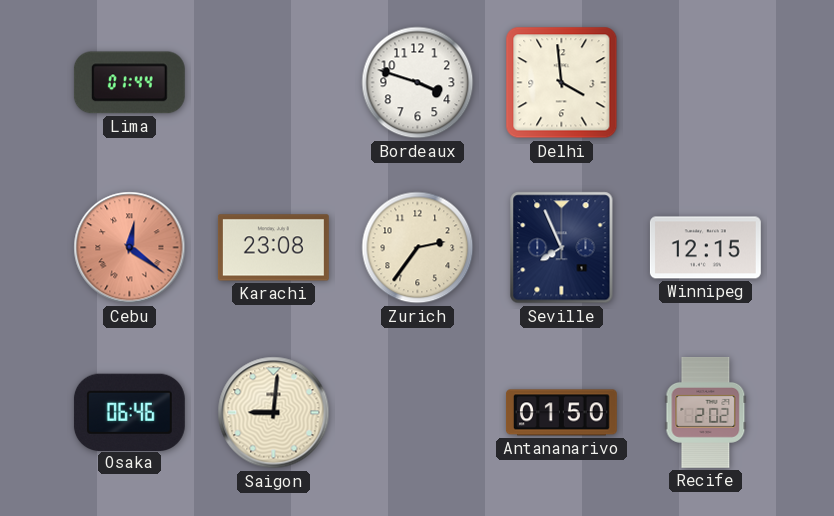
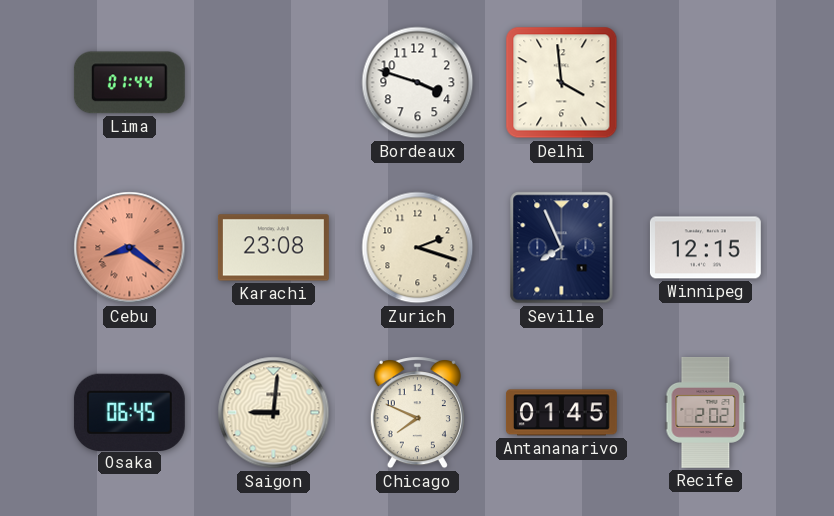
Cebu: 12:21 -> 8:21 (130, 248)
Zurich: 2:36 -> 2:18 (418, 248)
Osaka: 06:46 -> 06:45 (129, 412)
Chicago: none -> 7:49 (417, 413)
Antananarivo: 01:50 -> 01:45 (561, 413)
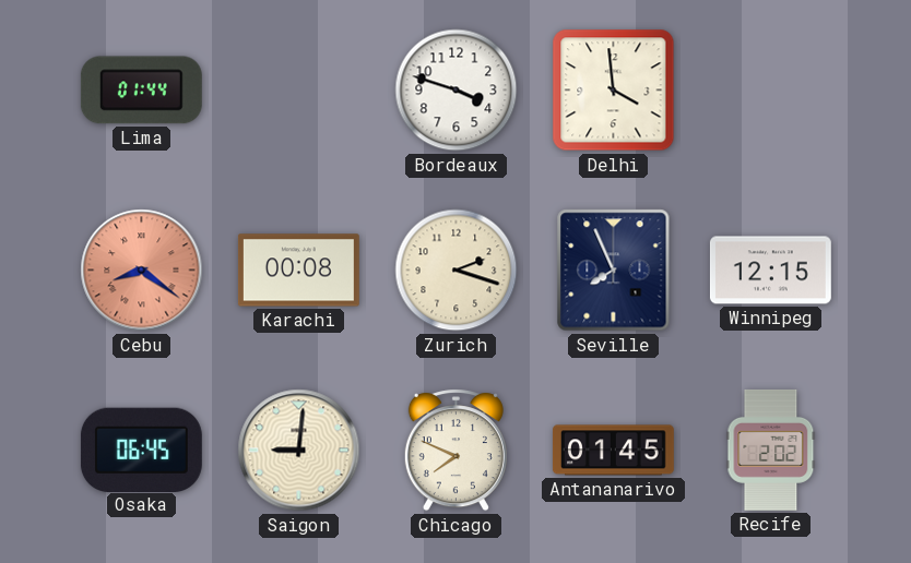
Karachi: 23:08 -> 00:08 (298, 271)
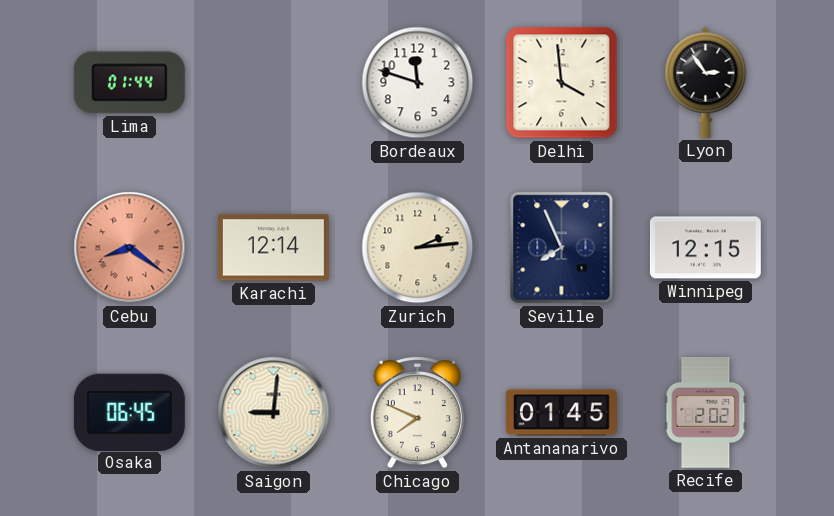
Bordeaux: 3:48 -> 11:48 (418, 83)
Lyon: none -> 2:54 (706, 82)
Karachi: 00:08 -> 12:14 (273, 248)
Zurich: 2:18 -> 2:14 (418, 248)
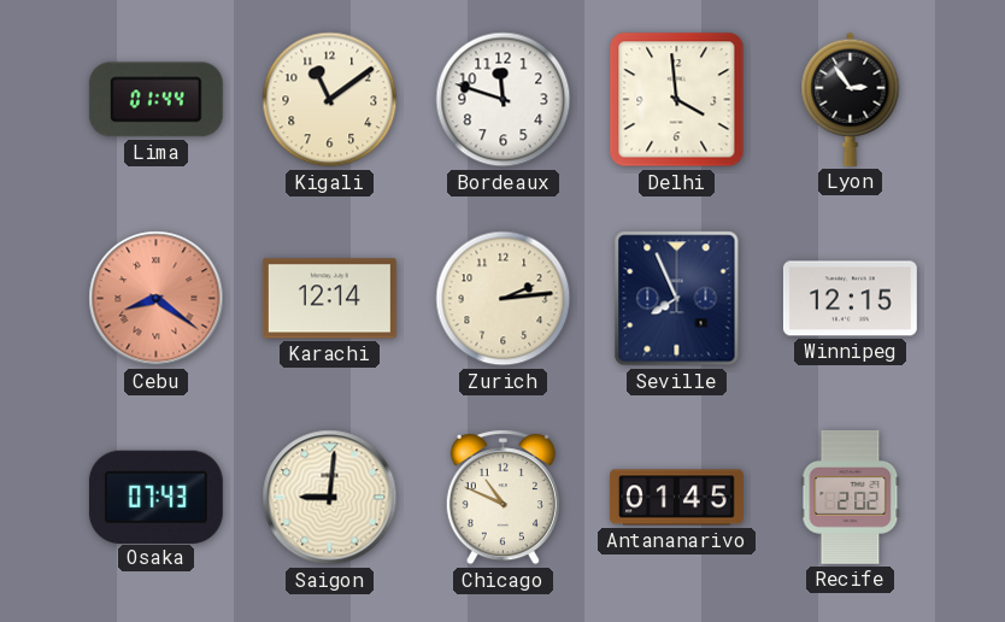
Kigali: none -> 11:09 (330, 100)
Osaka: 06:45 -> 07:43 (155, 497)
Chicago: 7:49 -> 10:49 (502, 498)
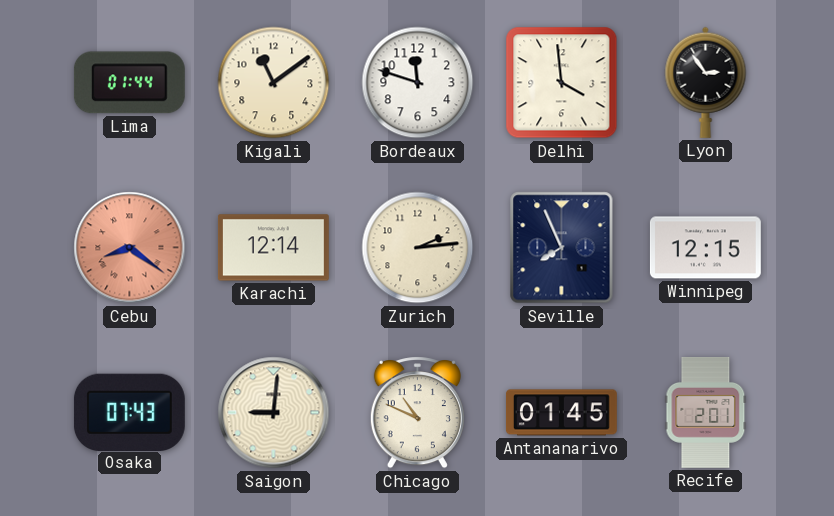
Recife: 2:02 -> 2:01 (706, 412)
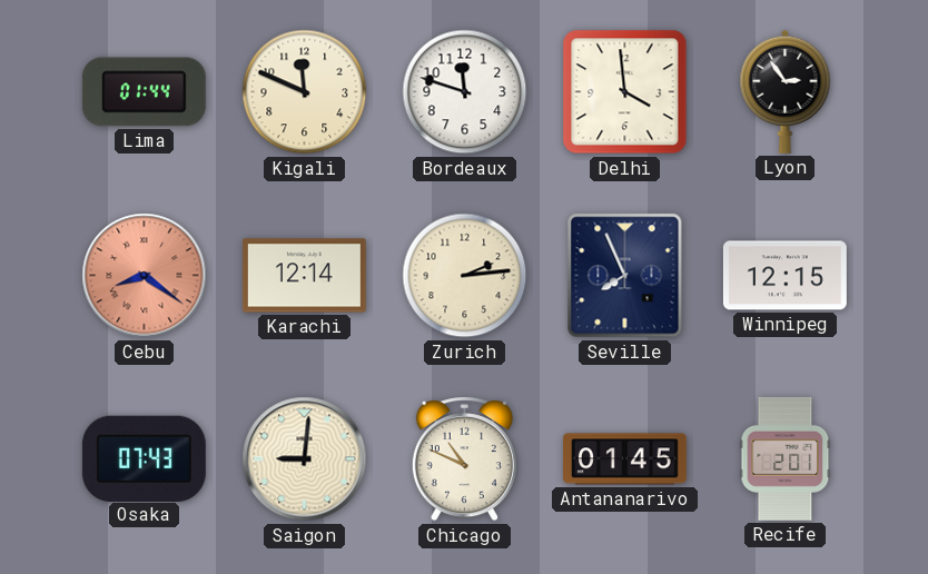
Kigali: 11:09 -> 11:49 (305, 92)
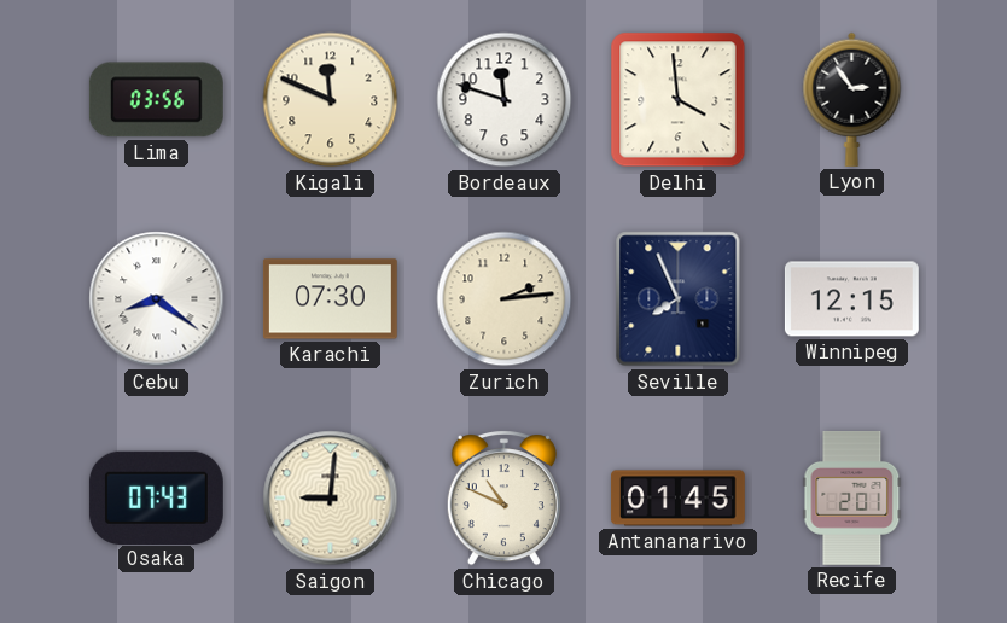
Lima: 01:44 -> 03:56 (156, 100)
Cebu dial: salmon -> white (157, 299)
Karachi: 12:14 -> 07:30 (330, 299)
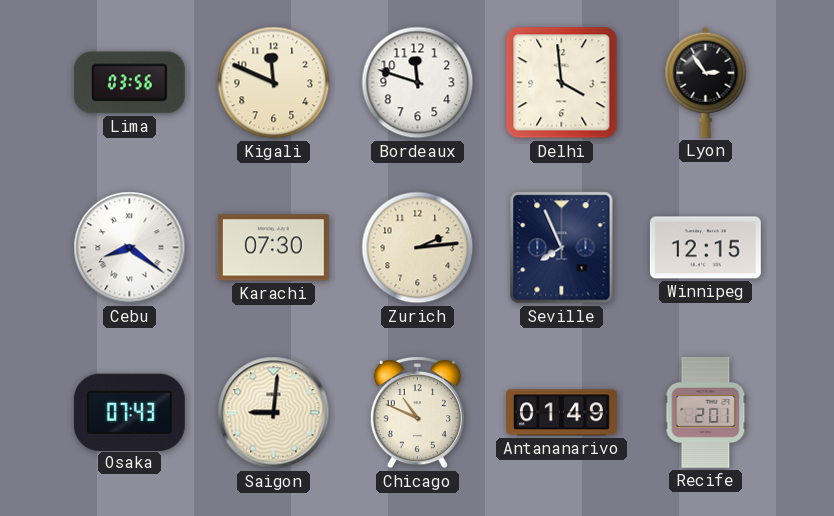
Antananarivo: 01:45 -> 01:49 (561, 413)
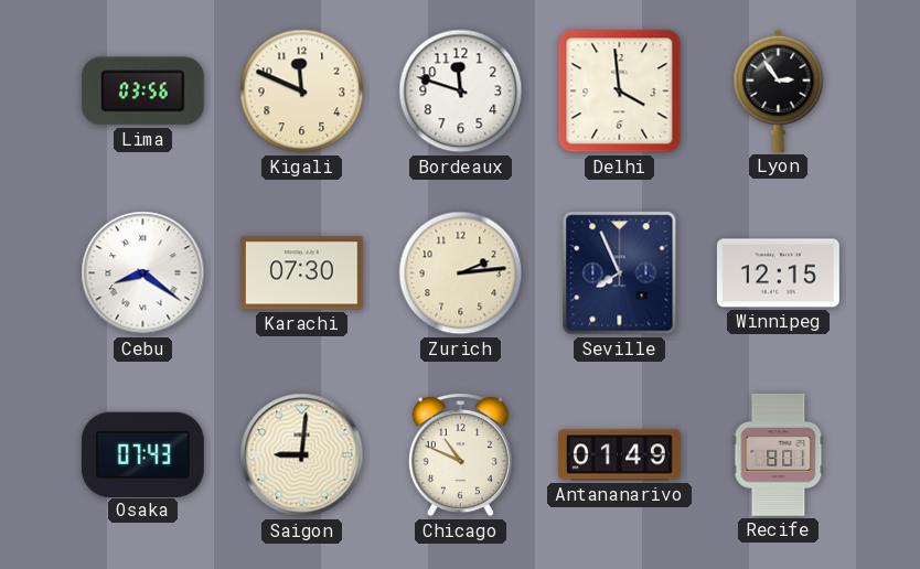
Recife: 2:01 -> 8:01 (779, 454)
